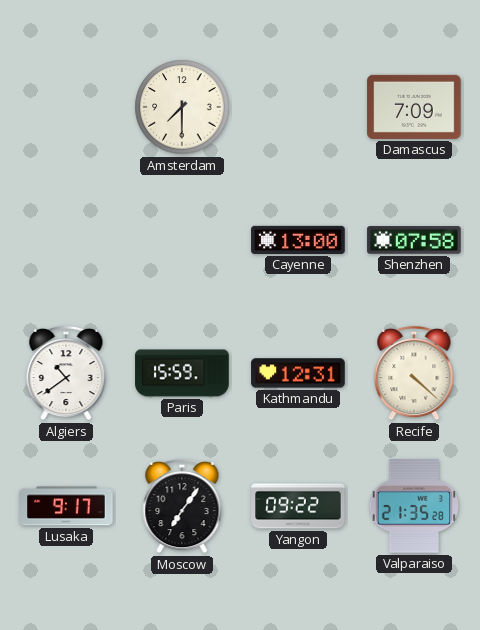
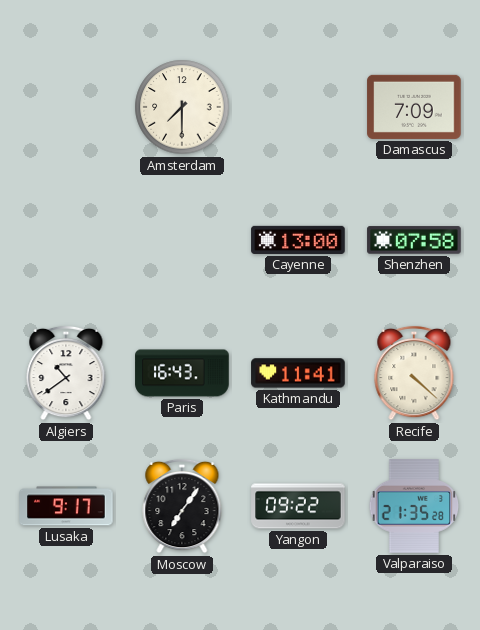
Paris: 15:59 -> 16:43 (182, 373)
Kathmandu: 12:31 -> 11:41 (298, 373)
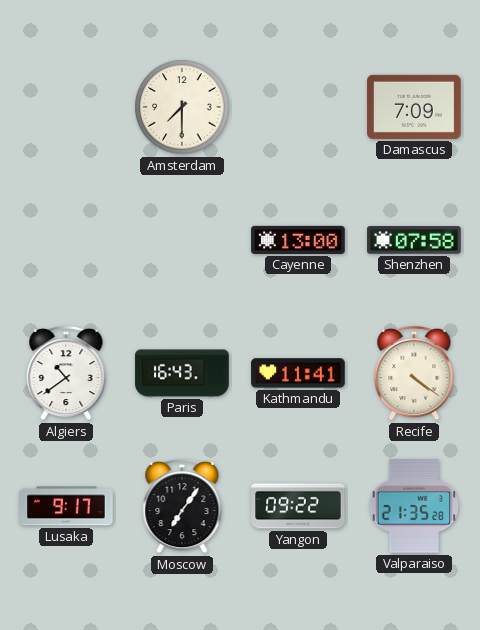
Recife: 4:22 -> 4:21 (414, 373)
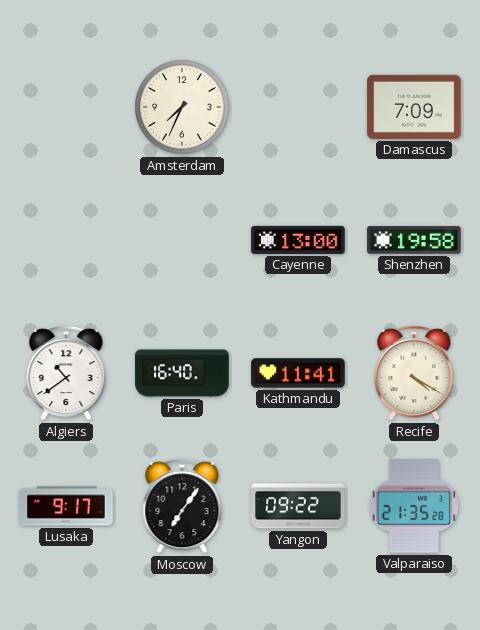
Amsterdam: 7:30 -> 7:34 (182, 107)
Shenzhen: 07:58 -> 19:58 (414, 240)
Paris: 16:43 -> 16:40 (182, 373)
Recife: 4:21 -> 4:20 (414, 373)
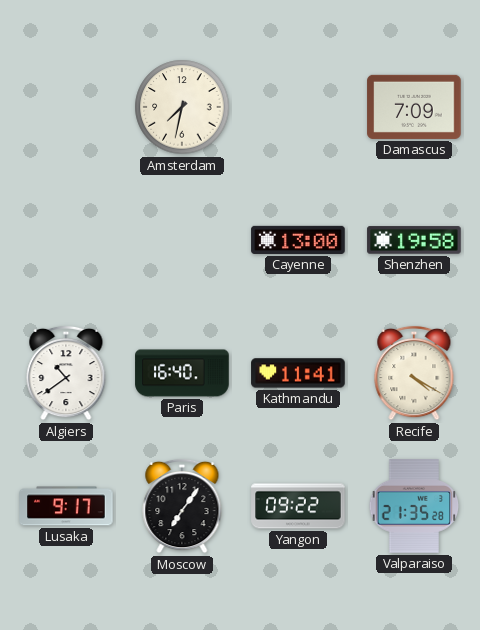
Amsterdam: 7:34 -> 7:32 (182, 107)
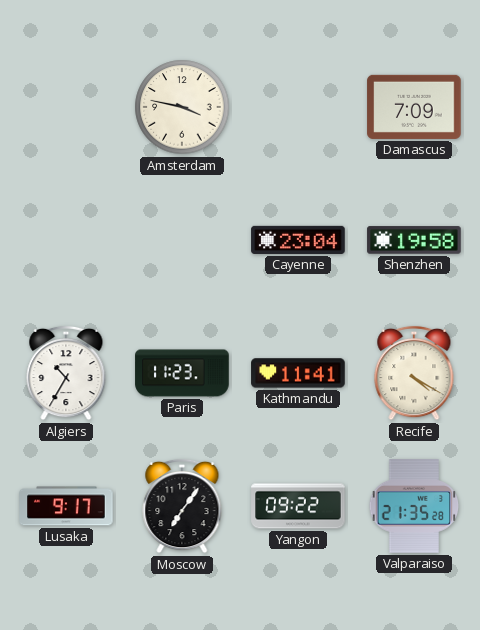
Amsterdam: 7:32 -> 3:47 (182, 107)
Cayenne: 13:00 -> 23:04 (298, 240)
Algiers: 10:39 -> 10:35 (66, 373)
Paris: 16:40 -> 11:23 (182, 373)
